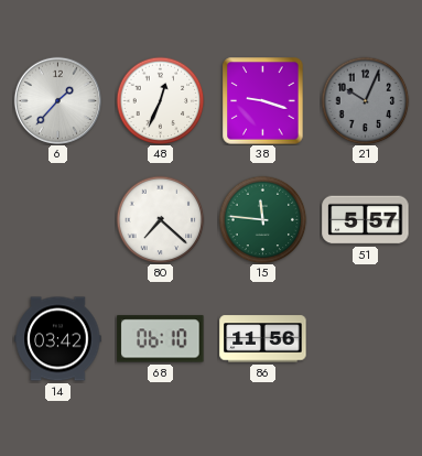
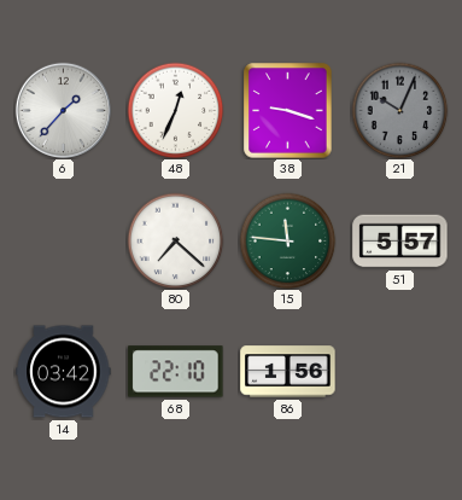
68: 06:10 -> 22:10 (176, 372)
86: 11:56 -> 1:56 (288, 372)
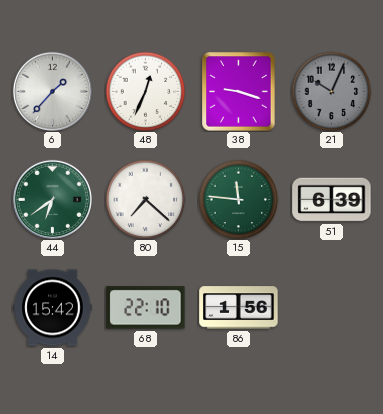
44: none -> 6:39 (52, 199)
51: 5:57 -> 6:39 (332, 200)
14: 03:42 -> 15:42 (53, 308)
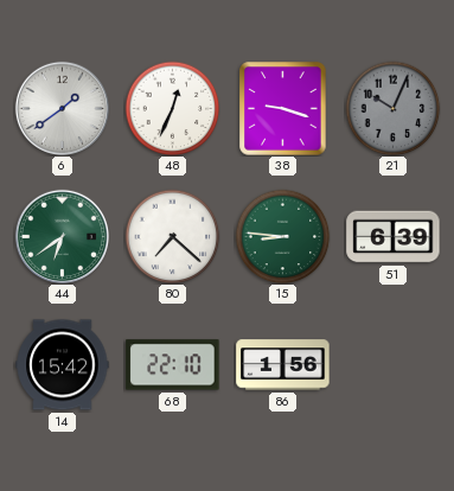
6: 1:37 -> 1:39 (62, 108)
15: 11:46 -> 8:46 (282, 236)
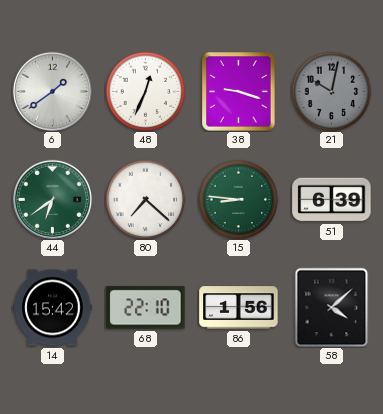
21: 10:04 -> 10:02 (331, 91)
58: none -> 4:08 (332, 307)
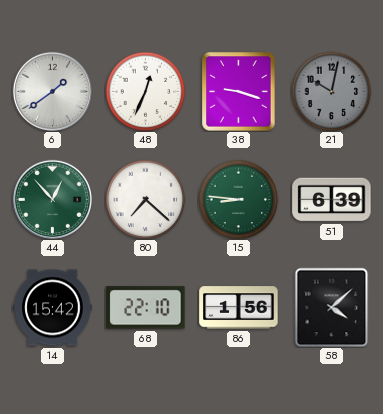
44: 6:39 -> 12:53 (52, 199)
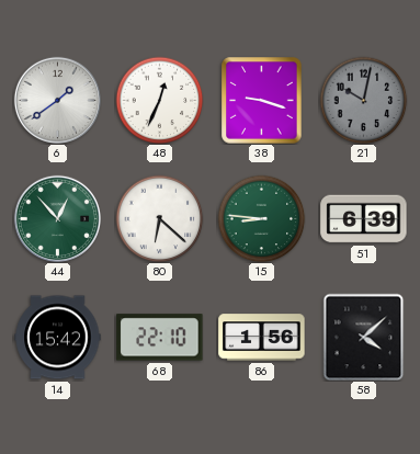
80: 7:22 -> 6:22 (159, 218)
